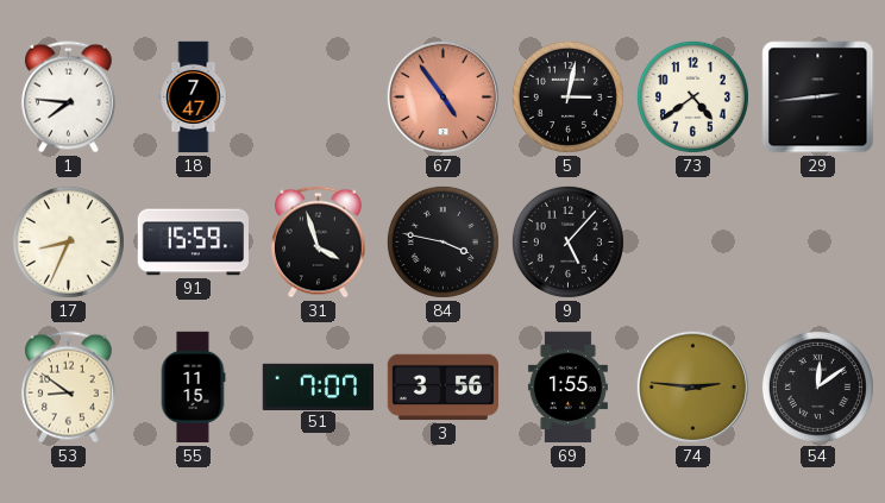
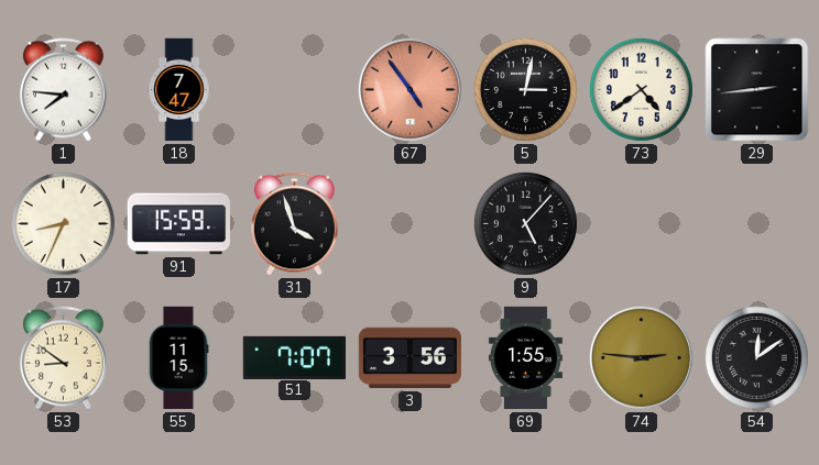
84: 3:47 -> none (442, 241)
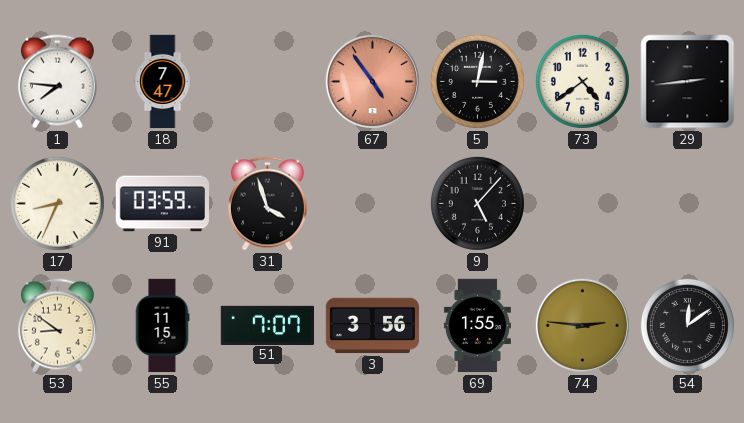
91: 15:59 -> 03:59 (163, 204)
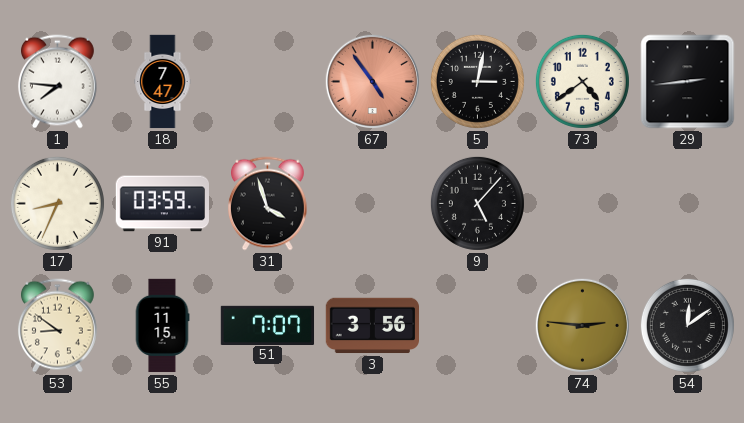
69: 1:55 -> none (477, 326)
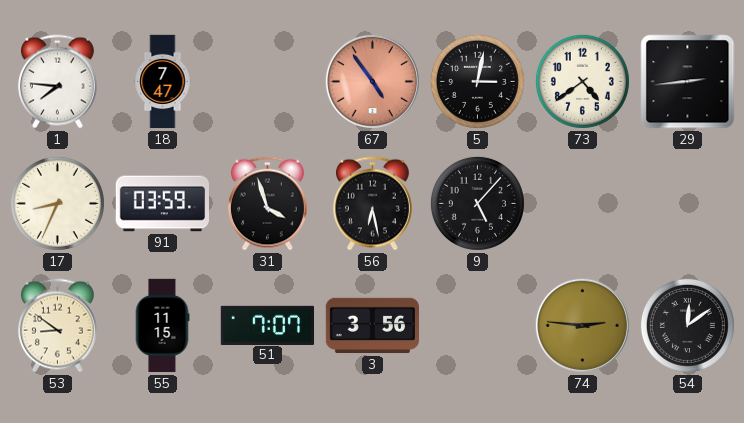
56: none -> 6:28 (372, 204)
